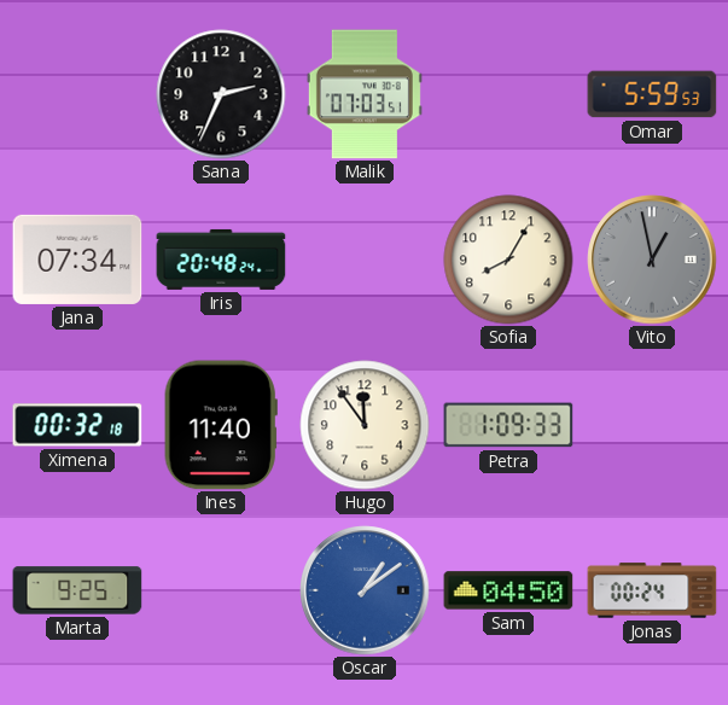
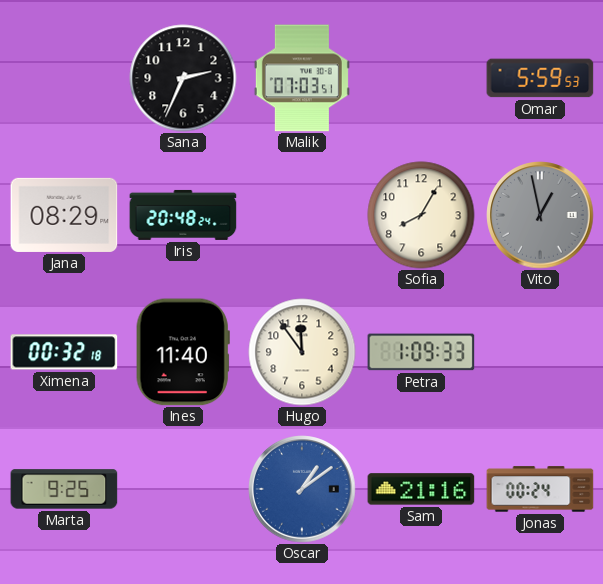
Jana: 07:34 -> 08:29 (64, 215)
Sam: 04:50 -> 21:16 (421, 489)
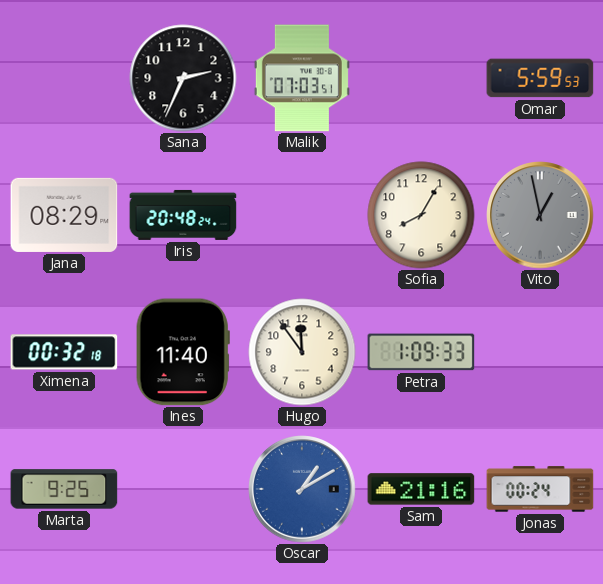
Oscar: 1:09 -> 1:10 (302, 489)
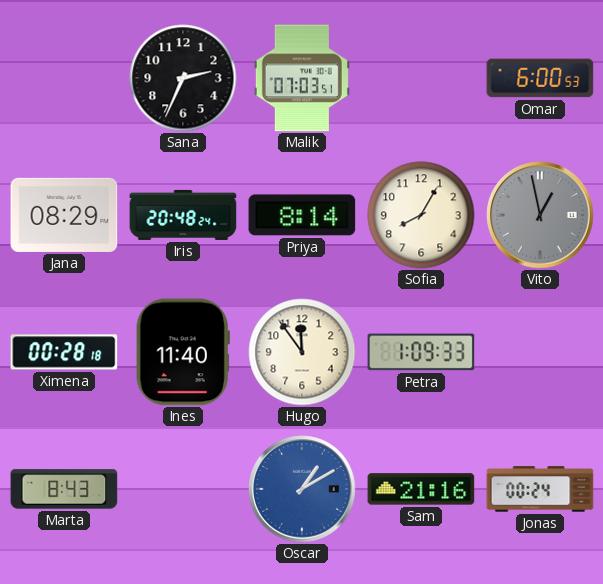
Omar: 5:59 -> 6:00 (540, 78)
Priya: none -> 8:14 (302, 215)
Ximena: 00:32 -> 00:28 (64, 352)
Marta: 9:25 -> 8:43 (64, 489)
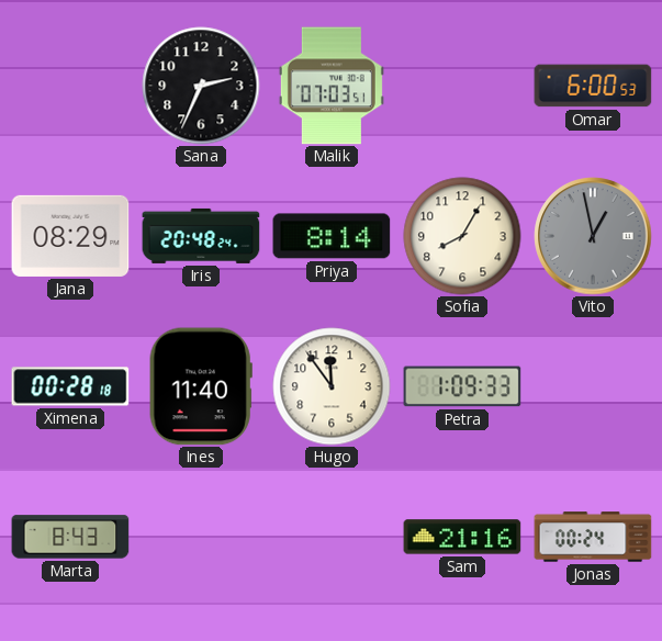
Oscar: 1:10 -> none (302, 489)
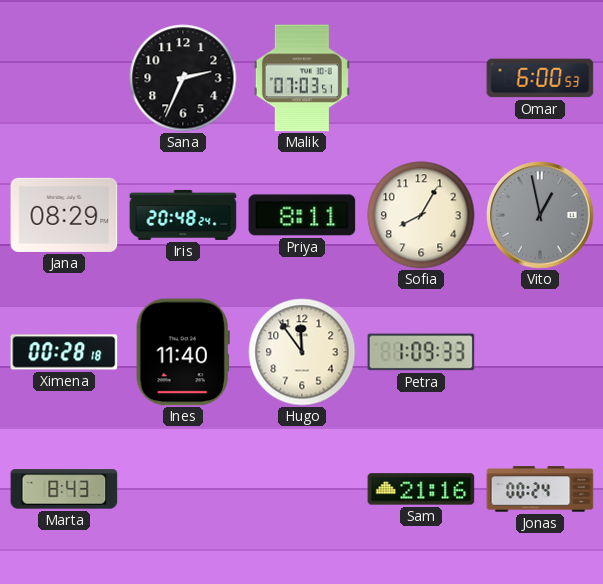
Priya: 8:14 -> 8:11 (302, 215)
